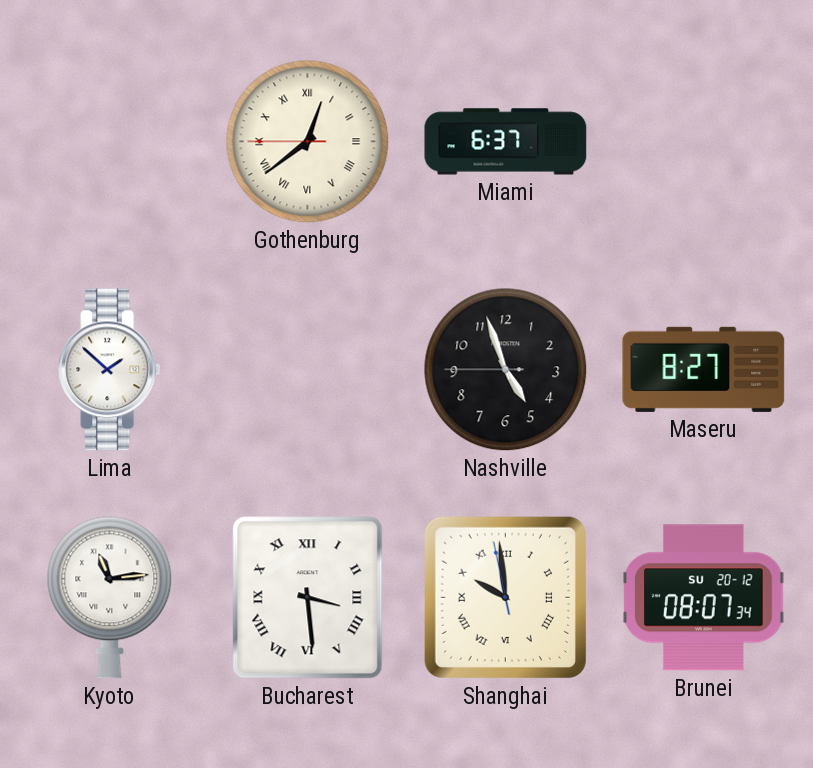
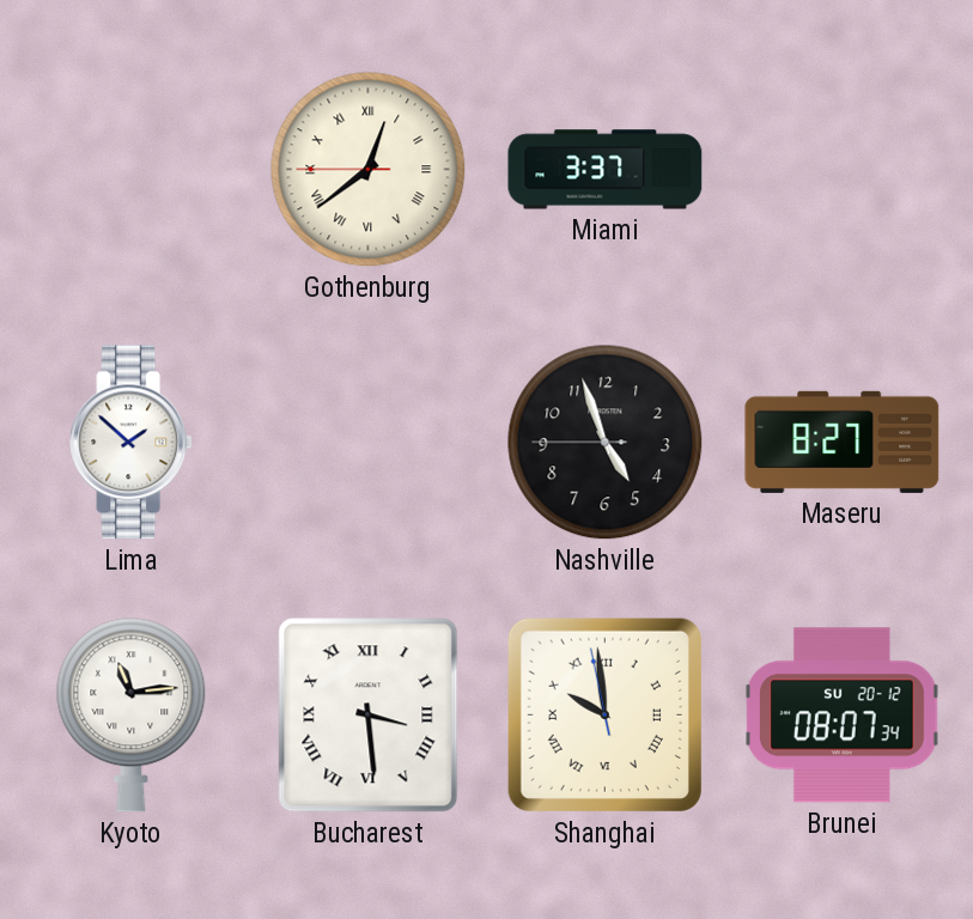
Miami: 6:37 -> 3:37 (606, 170)
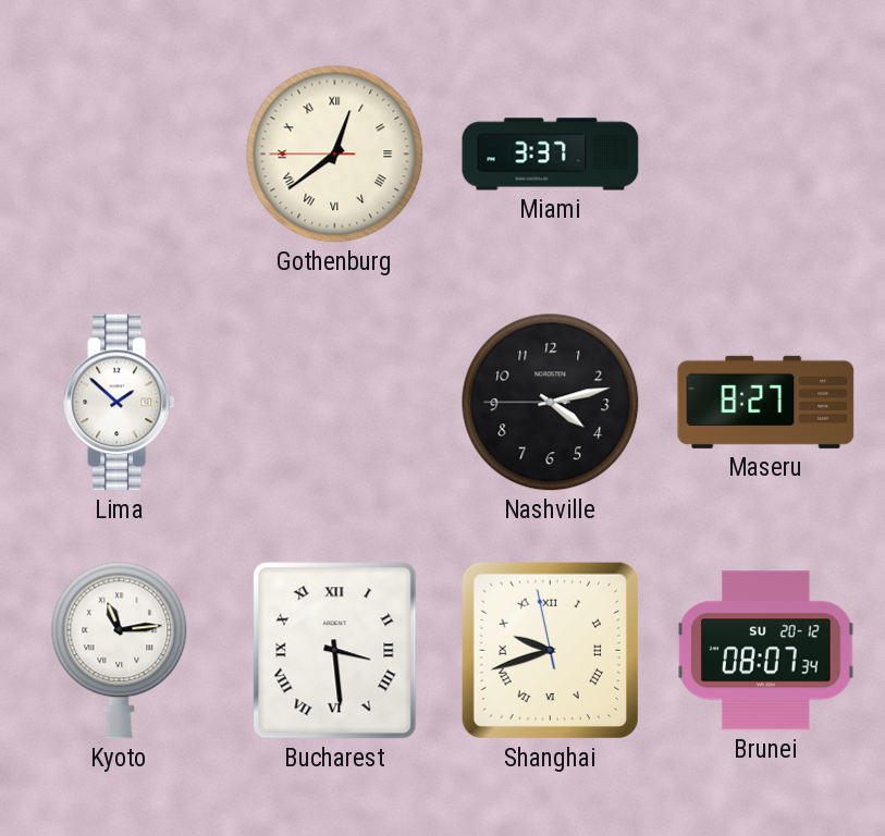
Nashville: 4:56 -> 4:12 (551, 403)
Shanghai: 9:58 -> 9:41 (550, 650)
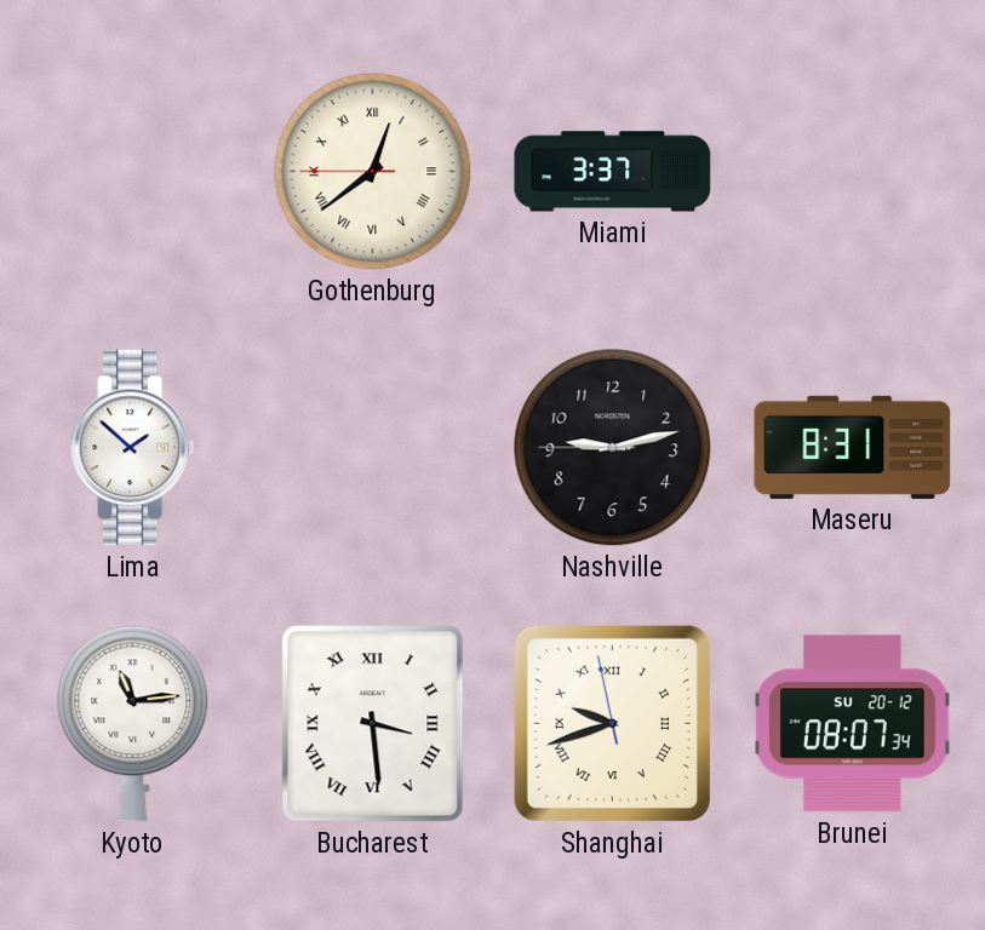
Nashville: 4:12 -> 9:12 (613, 448)
Maseru: 8:27 -> 8:31 (853, 447)
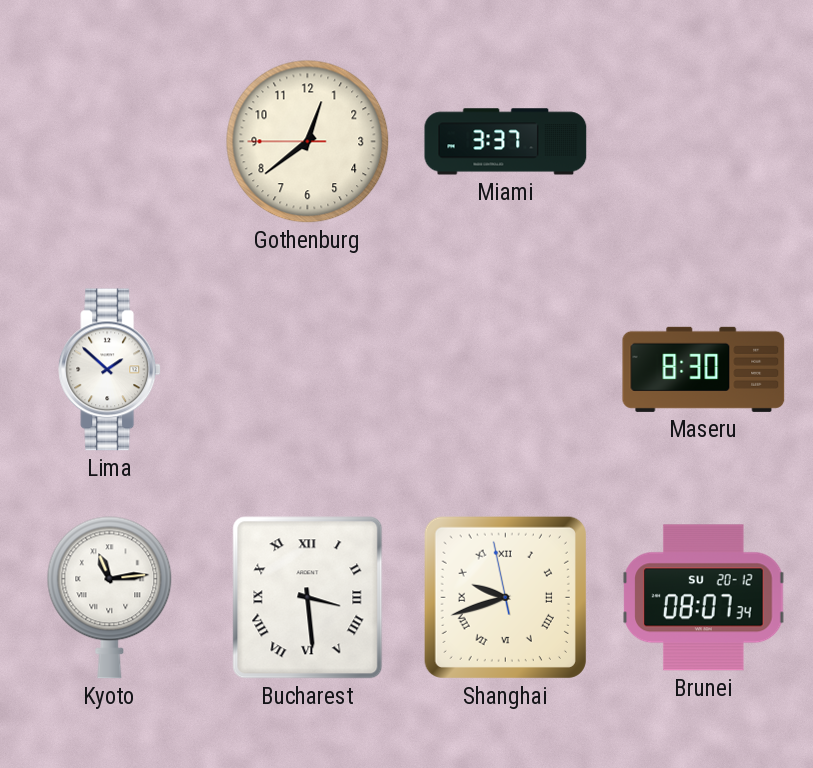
Gothenburg numerals: Roman -> Arabic (308, 142)
Nashville: 9:12 -> none (613, 448)
Maseru: 8:31 -> 8:30 (704, 369)
